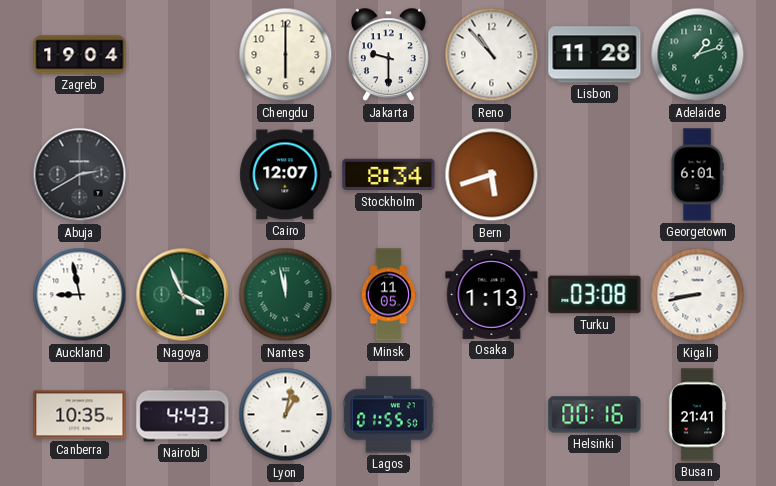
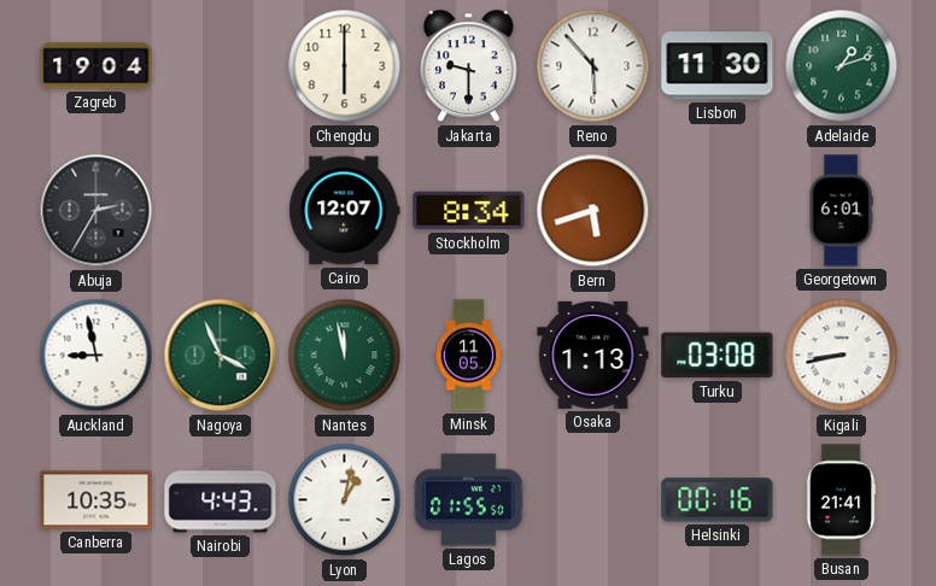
Reno: 10:53 -> 5:53 (593, 66)
Lisbon: 11:28 -> 11:30 (718, 66)
Abuja: 2:40 -> 2:35 (96, 211)
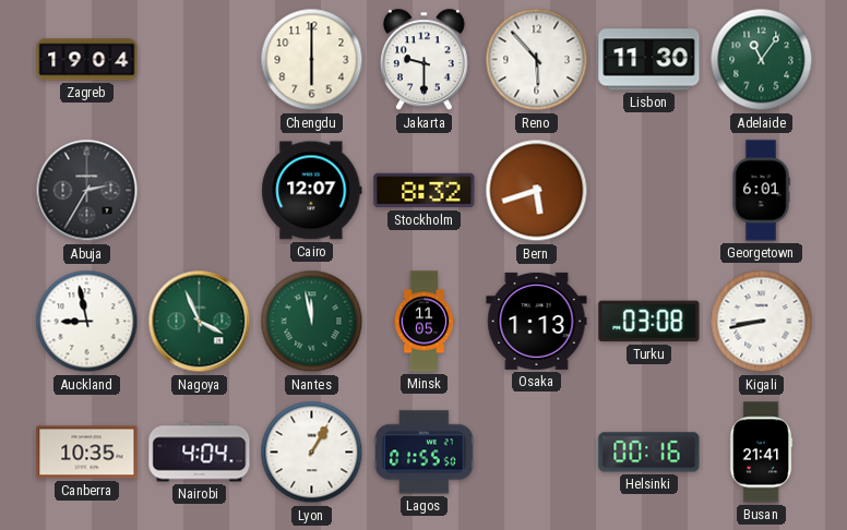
Adelaide: 1:12 -> 11:06 (762, 60)
Stockholm: 8:34 -> 8:32 (425, 191)
Nairobi: 4:43 -> 4:04 (200, 453)
Lyon: 1:02 -> 1:05 (312, 453)
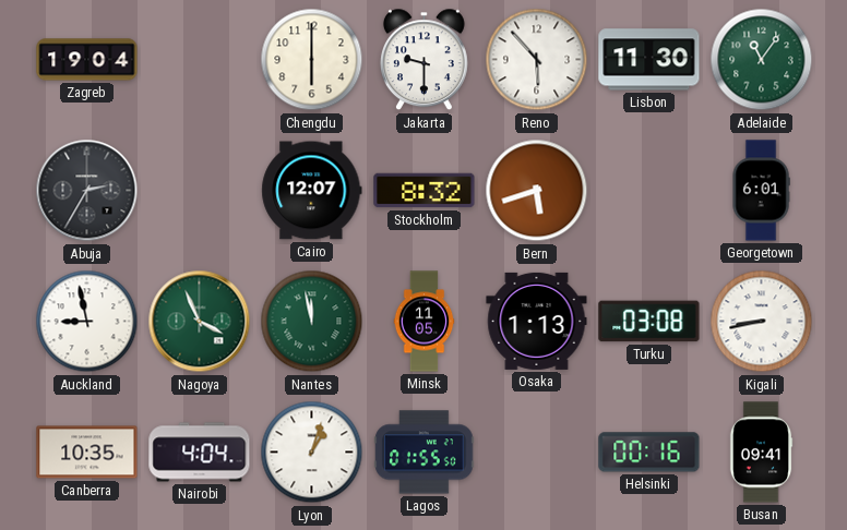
Lyon: 1:05 -> 1:03 (312, 453)
Busan: 21:41 -> 09:41 (761, 453)
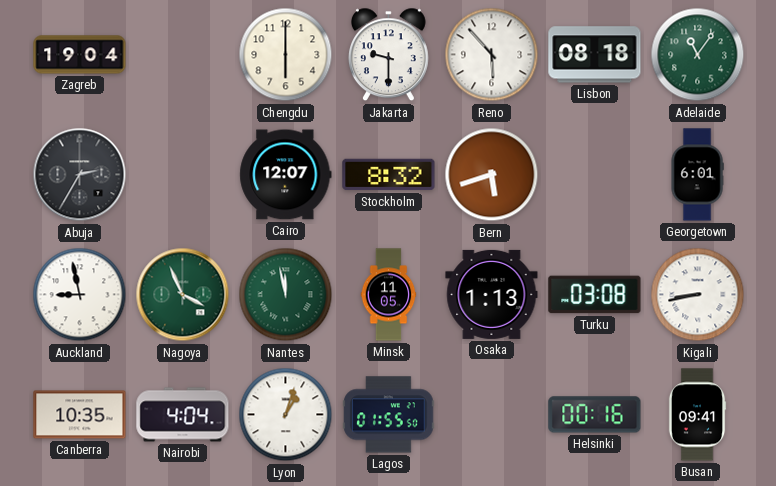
Lisbon: 11:30 -> 08:18 (595, 55)
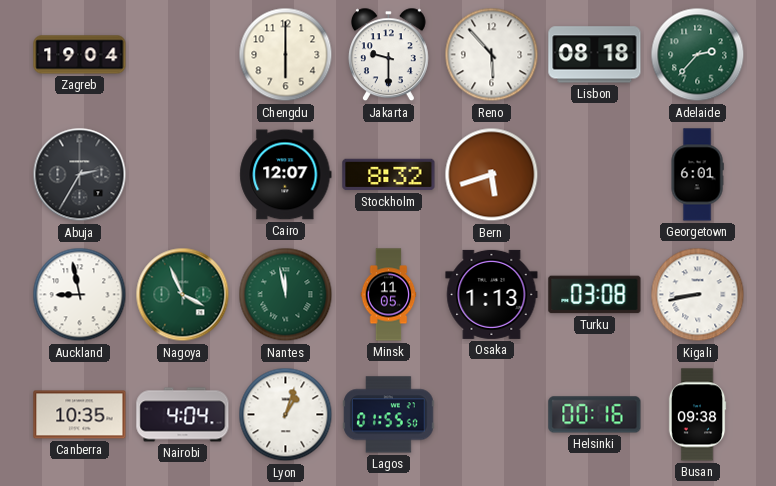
Adelaide: 11:06 -> 2:37 (698, 55)
Busan: 09:41 -> 09:38 (697, 415)
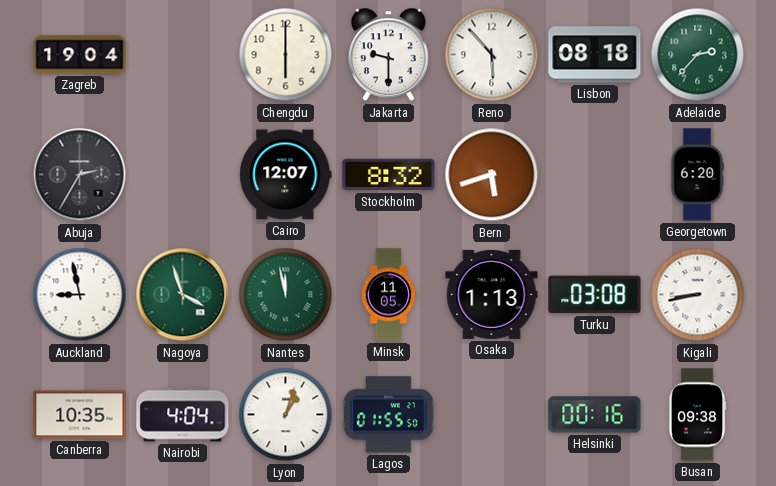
Georgetown: 6:01 -> 6:20 (697, 175)
Nagoya: 3:56 -> 3:57 (183, 295)
